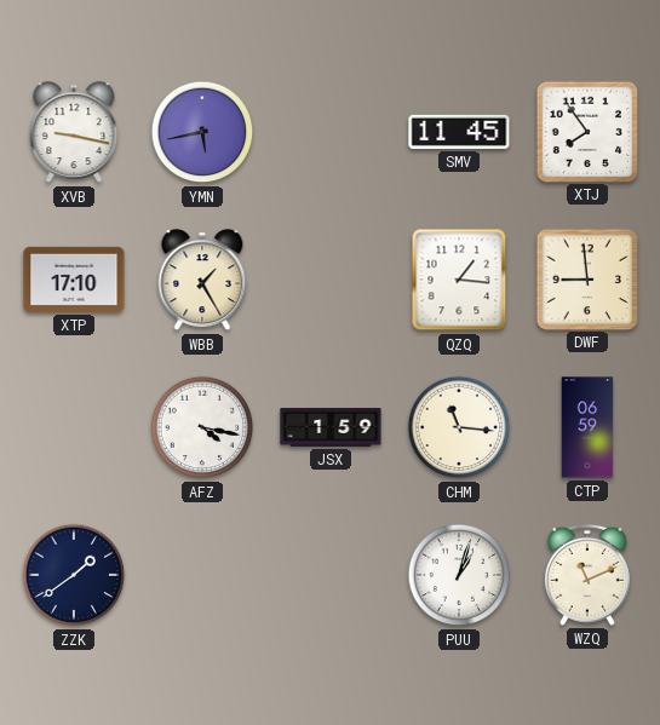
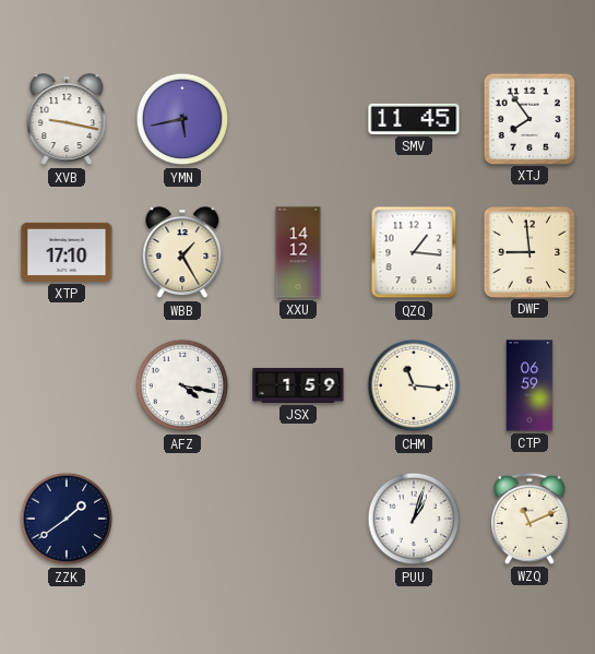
XXU: none -> 14:12 (298, 252)
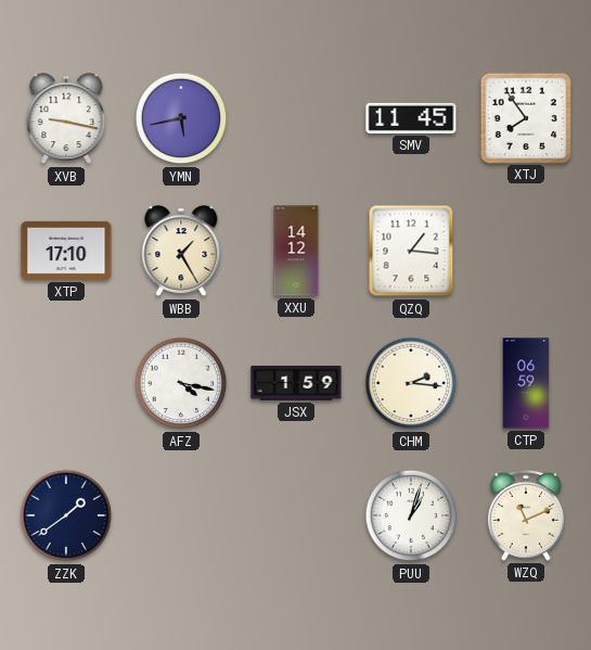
DWF: 8:59 -> none (528, 251)
CHM: 11:16 -> 2:16 (411, 383)
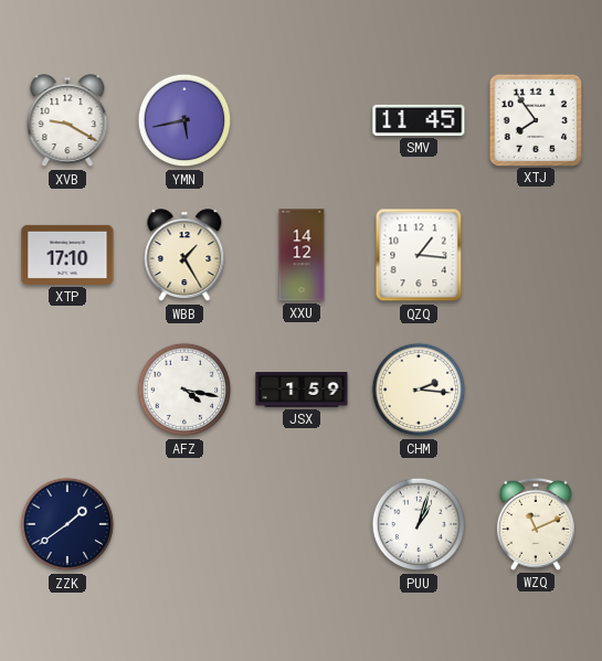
XVB: 9:17 -> 9:20 (67, 121)
CTP: 06:59 -> none (526, 383)
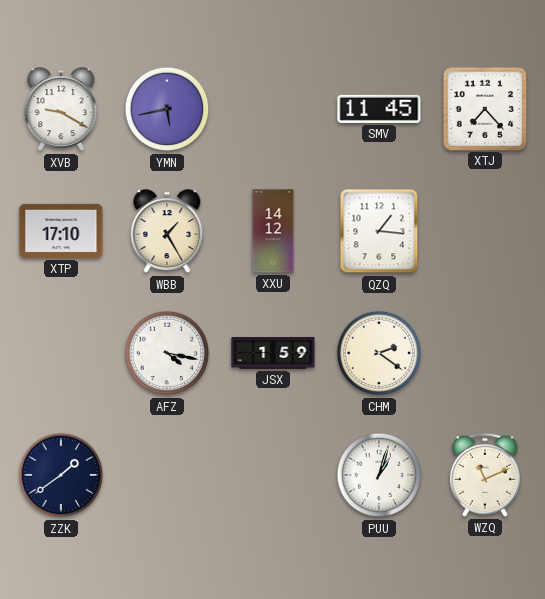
XTJ: 7:54 -> 7:23 (484, 108)
CHM: 2:16 -> 2:21 (379, 353)
